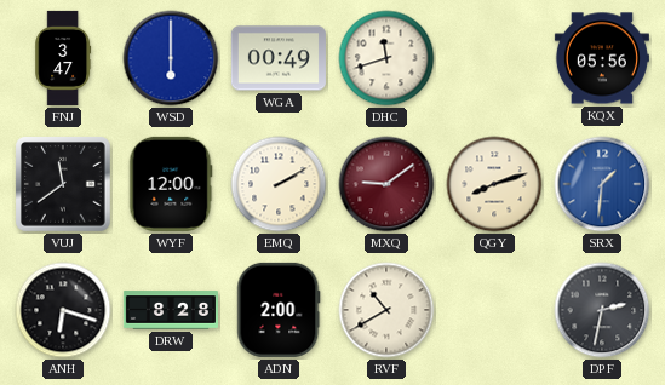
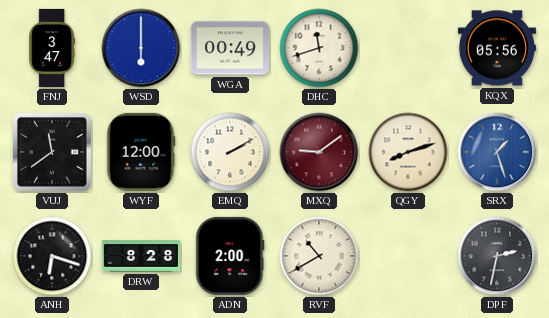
SRX: 1:31 -> 1:27 (497, 152)
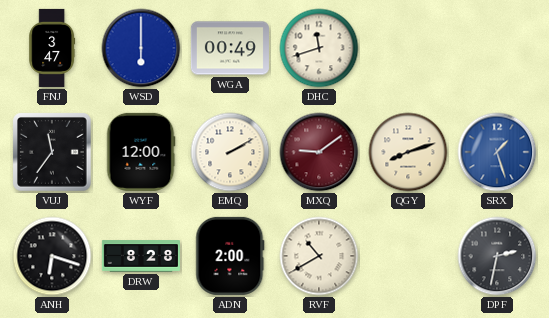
KQX: 05:56 -> none (497, 48)
VUJ: 11:39 -> 11:36 (53, 153)
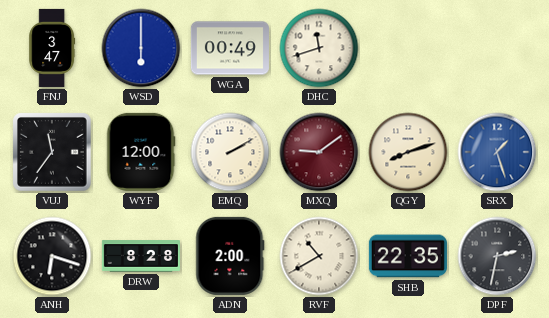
SHB: none -> 22:35 (408, 256)
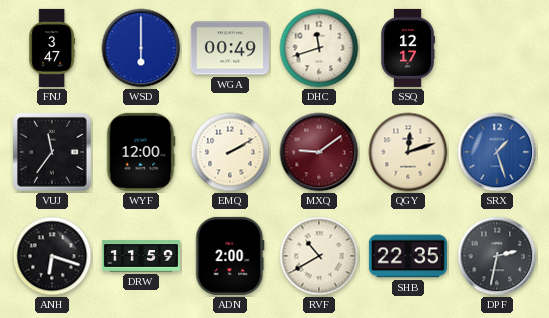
SSQ: none -> 12:17 (408, 48)
QGY: 8:12 -> 12:12 (408, 152)
DRW: 8:28 -> 11:59 (141, 256)
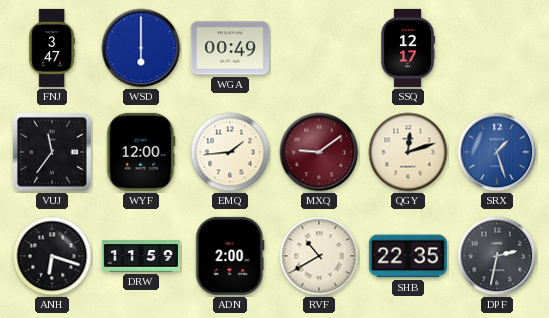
DHC: 11:42 -> none (319, 48)
EMQ: 2:10 -> 1:44 (230, 152)
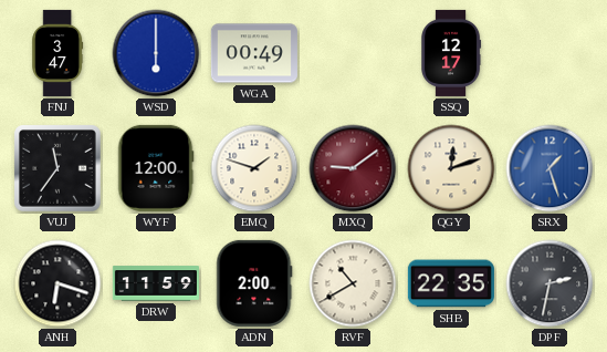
EMQ: 1:44 -> 1:48 (254, 168)
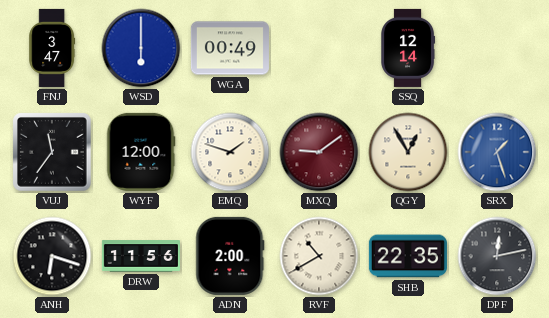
SSQ: 12:17 -> 12:14 (408, 48)
QGY: 12:12 -> 12:55 (408, 152)
DRW: 11:59 -> 11:56 (141, 256)
DPF: 2:32 -> 12:13 (497, 256)
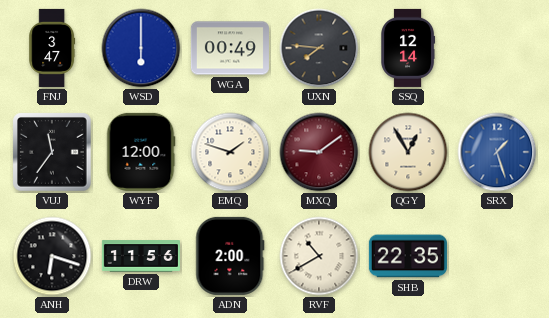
UXN: none -> 7:46 (319, 48)
DPF: 12:13 -> none (497, 256)
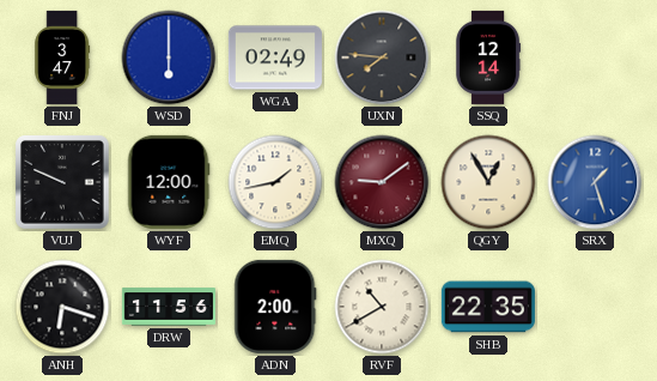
WGA: 00:49 -> 02:49 (275, 58)
VUJ: 11:36 -> 9:49 (63, 183)
EMQ: 1:48 -> 1:43 (275, 182)
